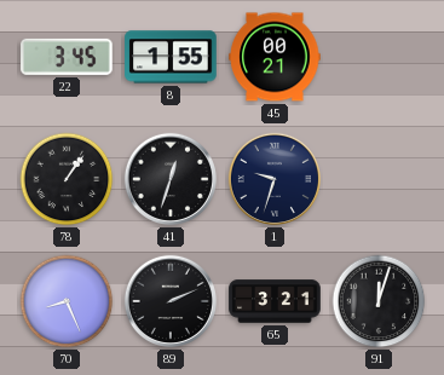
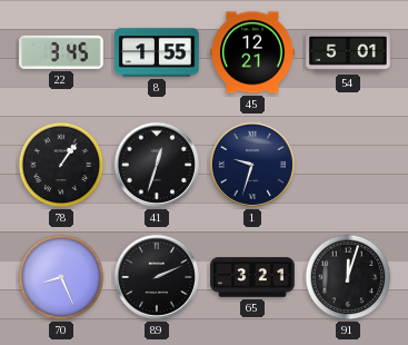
45: 00:21 -> 12:21 (252, 52)
54: none -> 5:01 (348, 52)
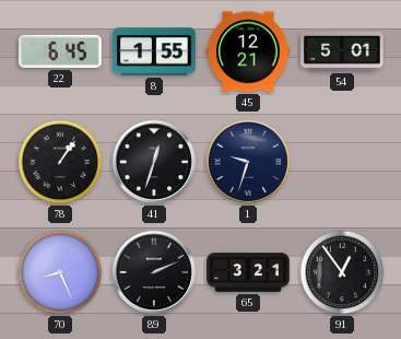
22: 3:45 -> 6:45 (60, 51)
91: 12:03 -> 12:54 (342, 272)
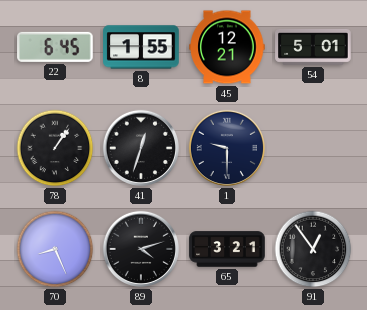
1: 9:33 -> 9:30 (227, 148)
89: 2:11 -> 4:12 (141, 249)
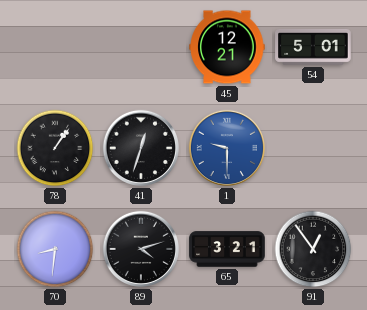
22: 6:45 -> none (55, 47)
8: 1:55 -> none (141, 47)
1 dial: navy -> blue (227, 148)
70: 8:26 -> 8:31 (55, 249)
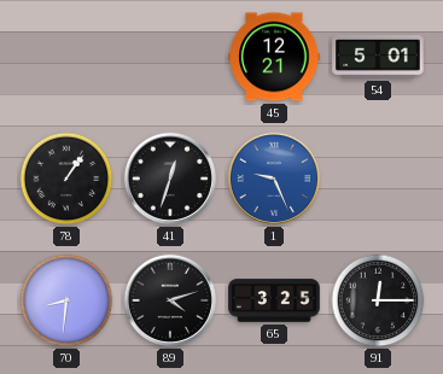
1: 9:30 -> 9:26 (274, 179)
65: 3:21 -> 3:25 (274, 300)
91: 12:54 -> 12:15 (378, 300)
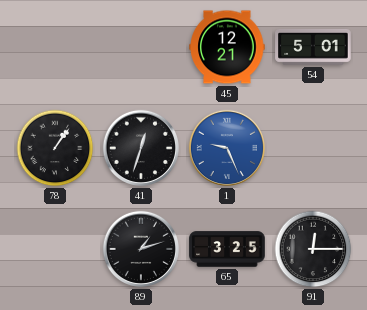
70: 8:31 -> none (66, 300)
89: 4:12 -> 1:12 (141, 249)
